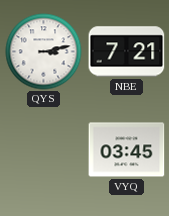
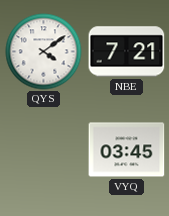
QYS: 3:13 -> 4:09 (44, 52)
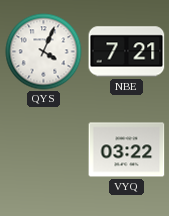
QYS: 4:09 -> 4:04 (44, 52)
VYQ: 03:45 -> 03:22 (127, 150)
